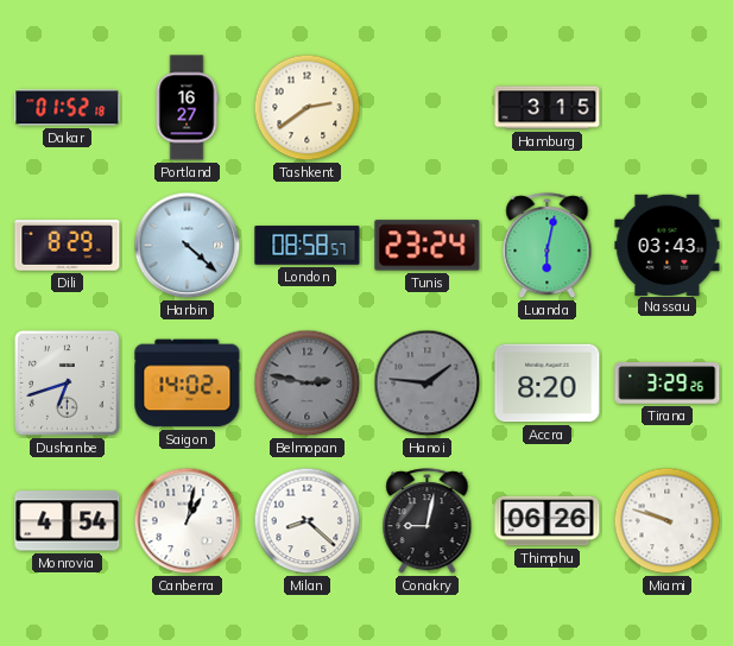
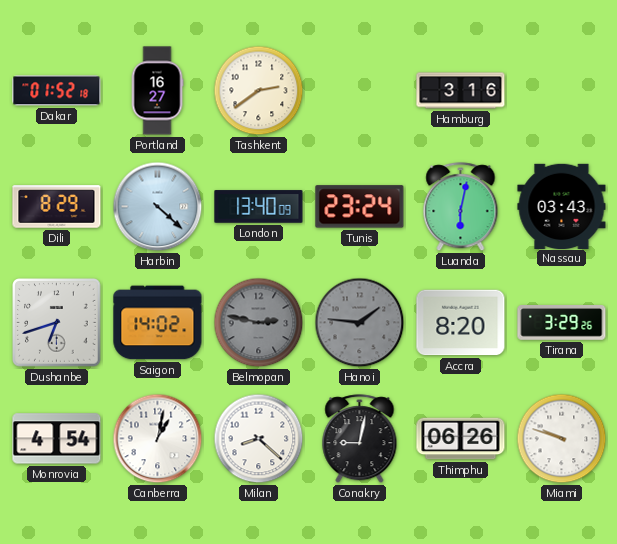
Hamburg: 3:15 -> 3:16 (461, 91)
London: 08:58 -> 13:40 (259, 207)
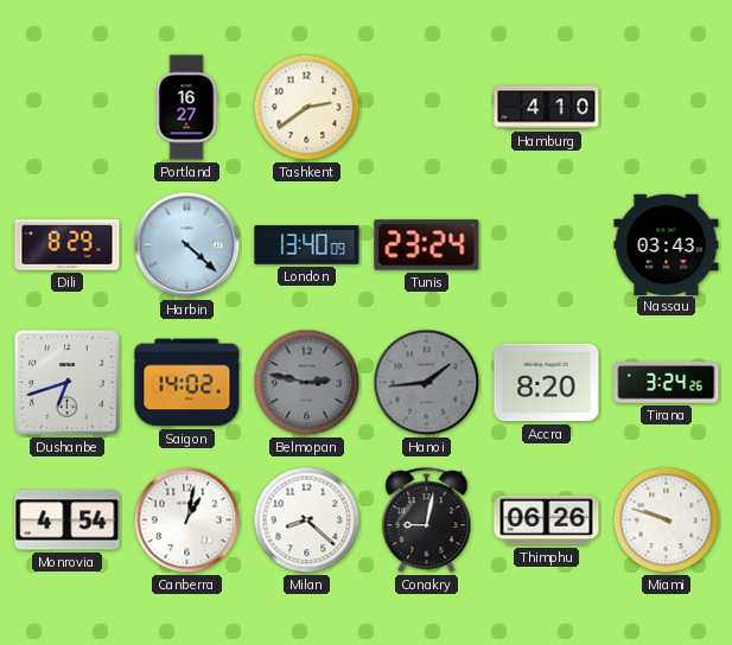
Dakar: 01:52 -> none (57, 91)
Hamburg: 3:16 -> 4:10 (547, 108)
Luanda: 6:02 -> none (461, 207)
Hanoi: 1:46 -> 1:44 (427, 383)
Tirana: 3:29 -> 3:24 (667, 383)
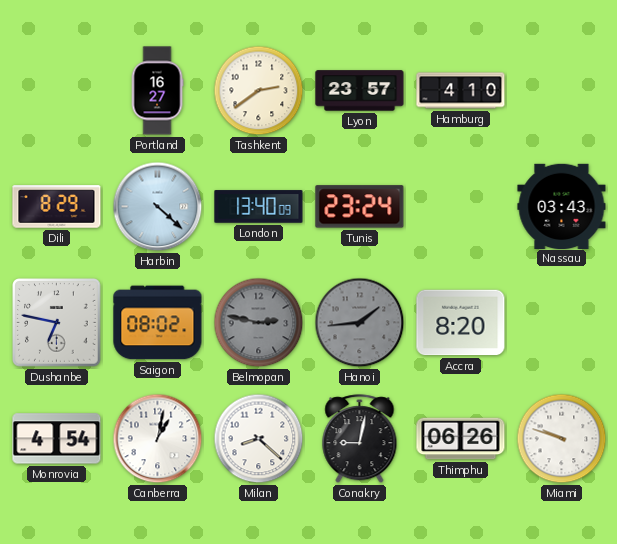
Lyon: none -> 23:57 (360, 91)
Dushanbe: 6:42 -> 6:47 (57, 323)
Saigon: 14:02 -> 08:02 (158, 323)
Tirana: 3:24 -> none (667, 383)
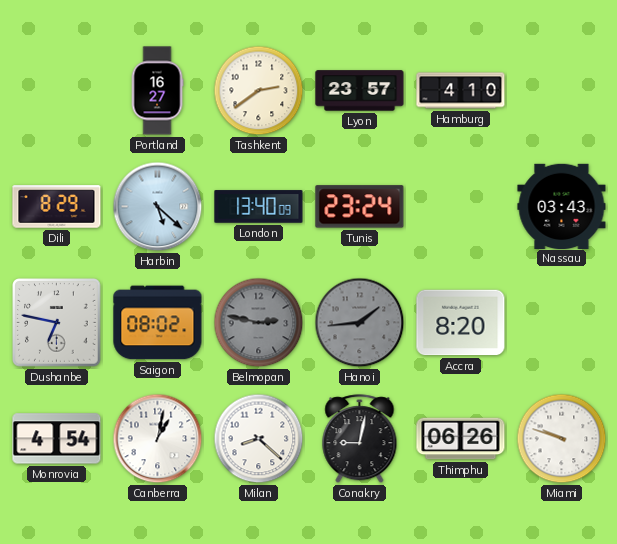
Harbin: 4:22 -> 5:22 (158, 207)
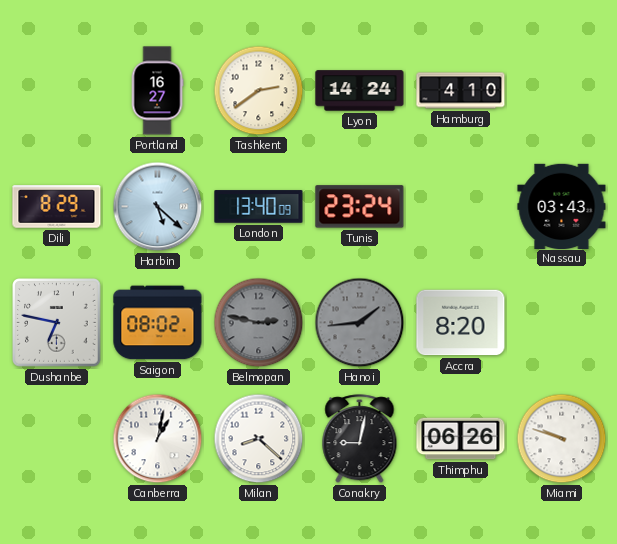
Lyon: 23:57 -> 14:24 (360, 91)
Monrovia: 4:54 -> none (57, 439)
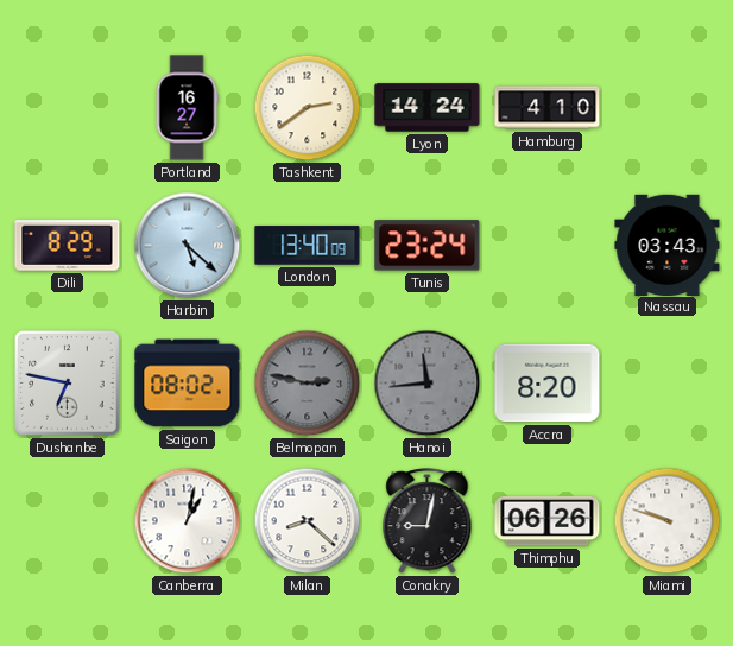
Hanoi: 1:44 -> 11:44 (428, 384)
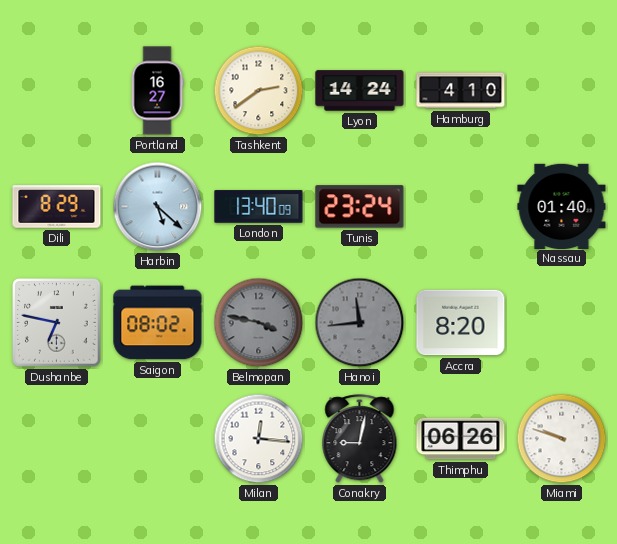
Nassau: 03:43 -> 01:40 (562, 206)
Belmopan: 2:47 -> 3:47 (259, 323)
Canberra: 1:02 -> none (188, 521)
Milan: 8:22 -> 12:16 (259, 439)
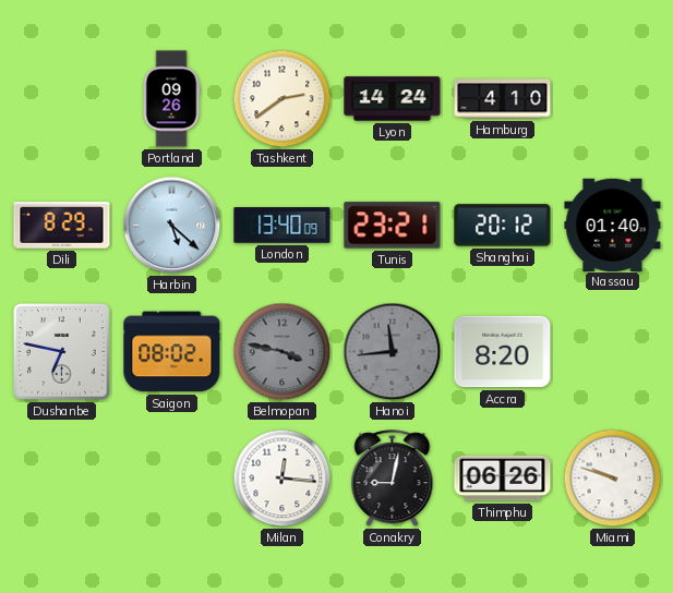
Portland: 16:27 -> 09:26 (171, 99)
Tunis: 23:24 -> 23:21 (393, 226)
Shanghai: none -> 20:12 (503, 226)
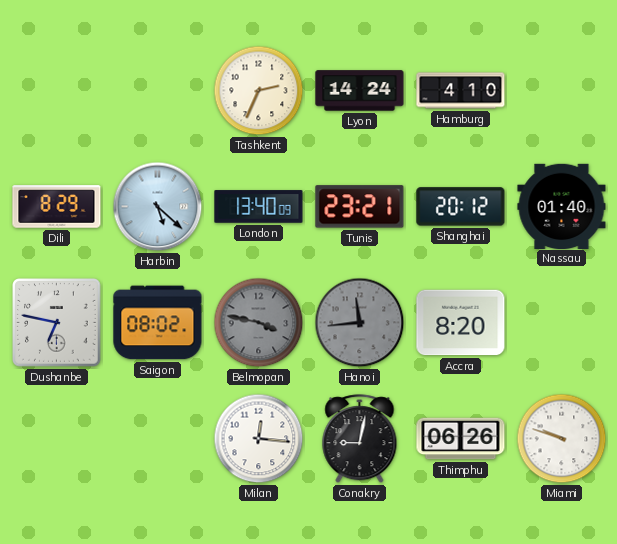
Portland: 09:26 -> none (171, 99)
Tashkent: 2:39 -> 2:34 (259, 91)
